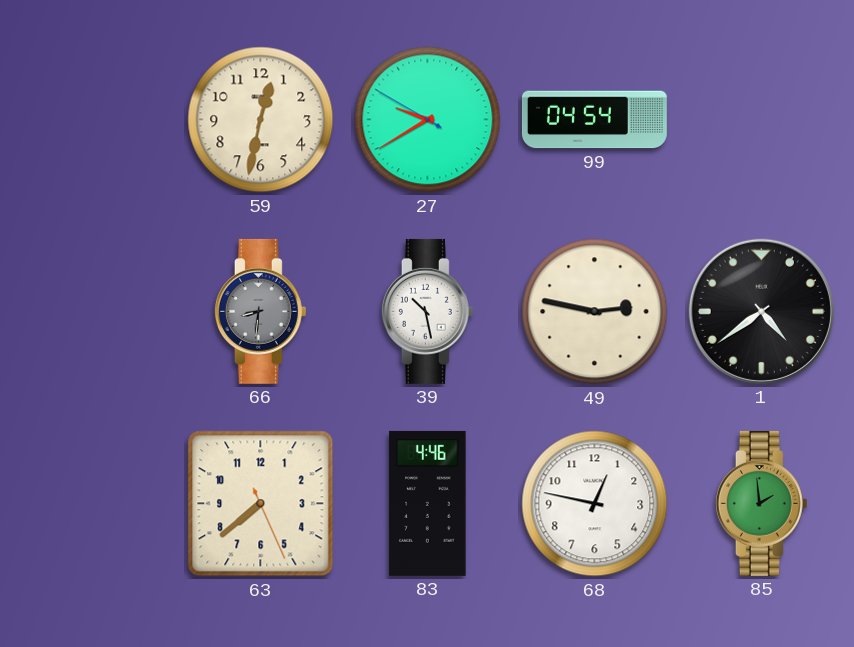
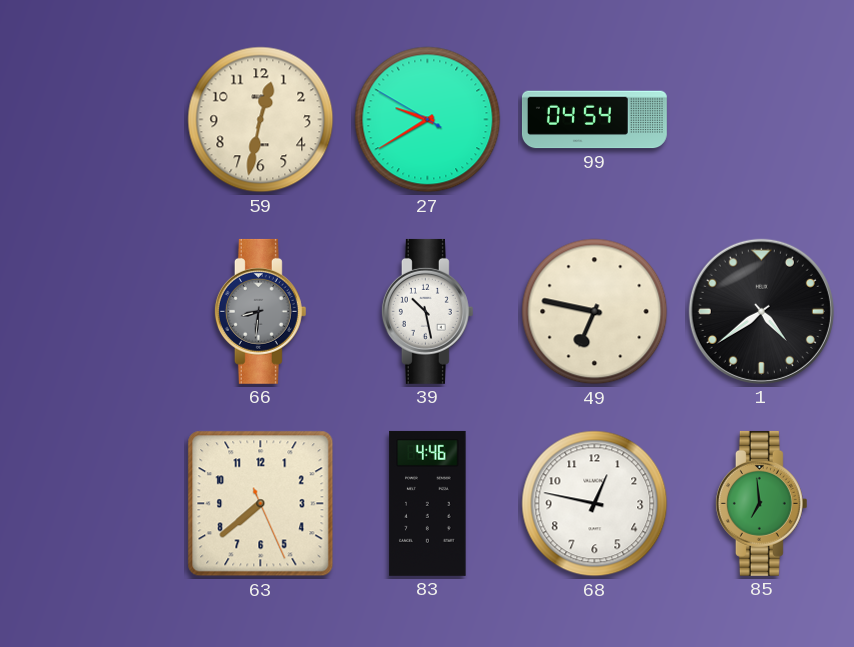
49: 2:47 -> 6:47 (595, 312)
85: 1:59 -> 6:59 (761, 503)
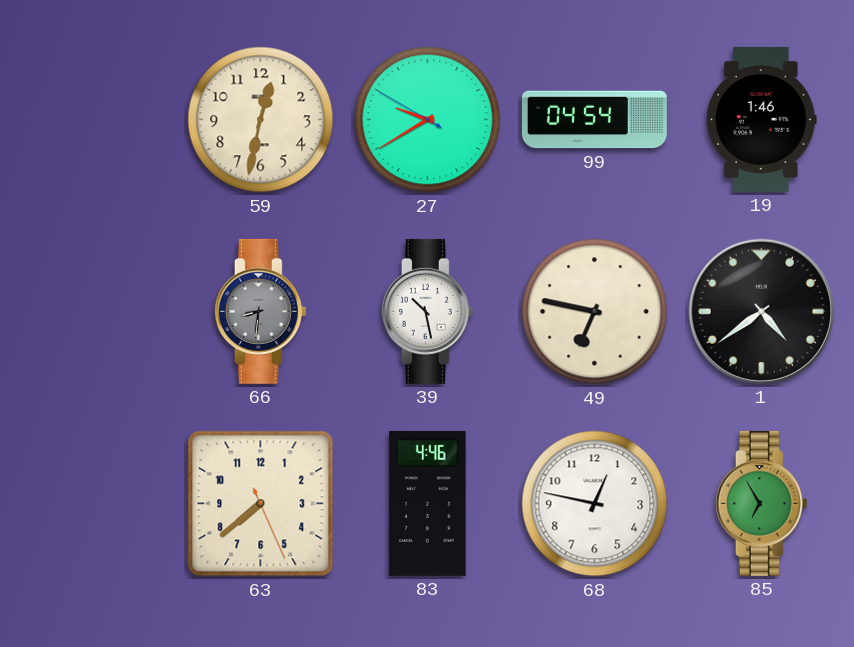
19: none -> 1:46 (761, 119)
85: 6:59 -> 6:55 (761, 503)
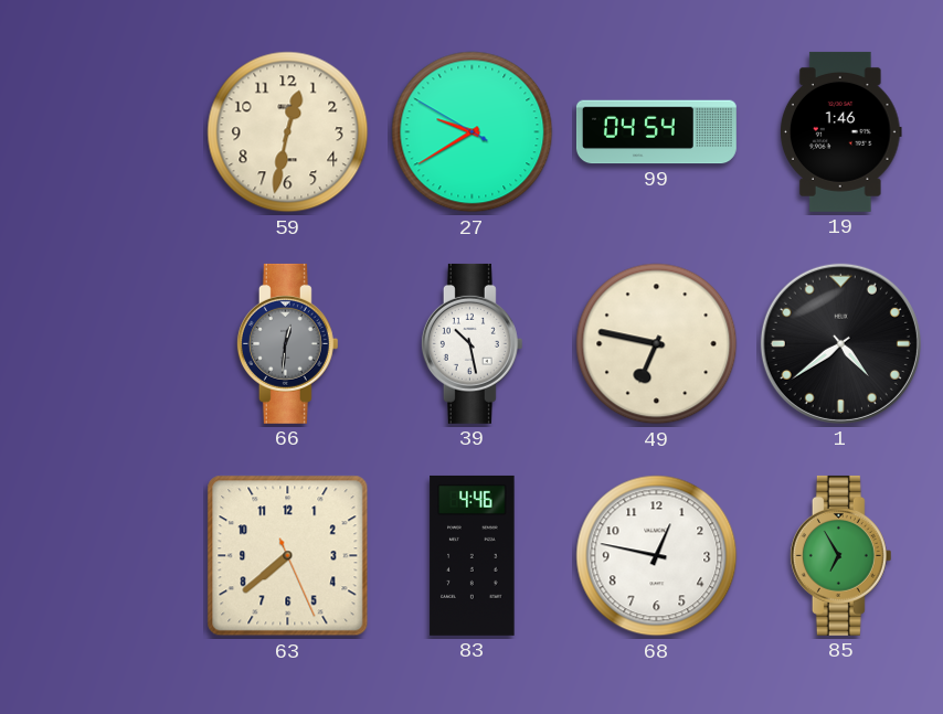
66: 8:31 -> 12:31 (287, 343)
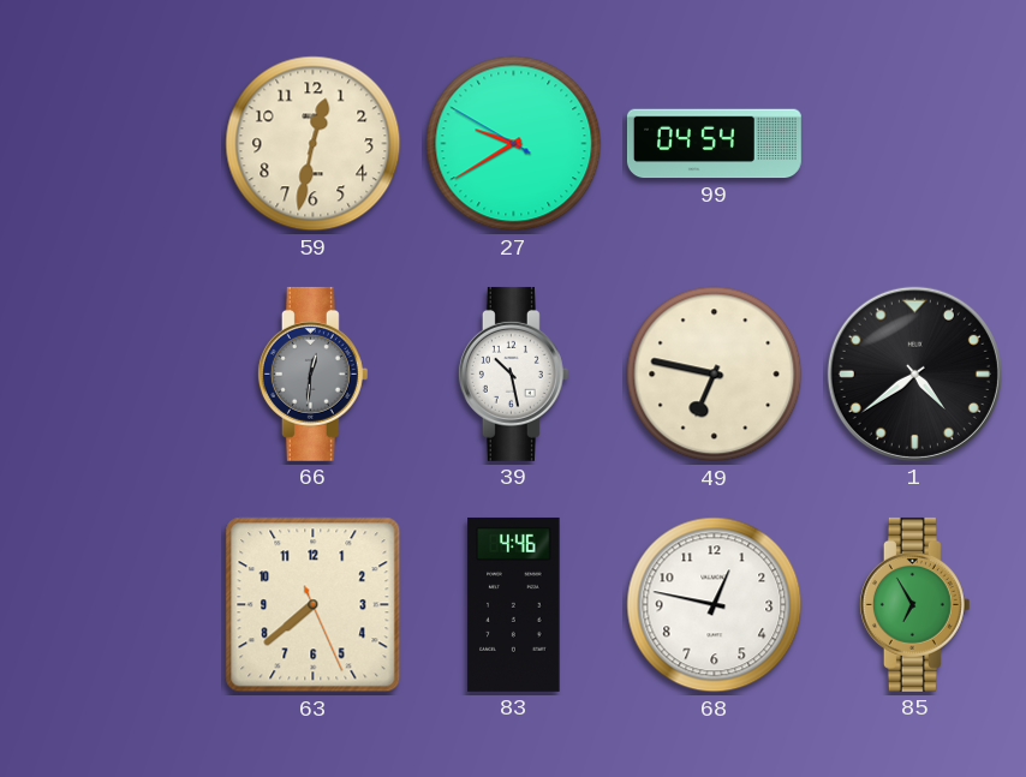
19: 1:46 -> none (840, 131)
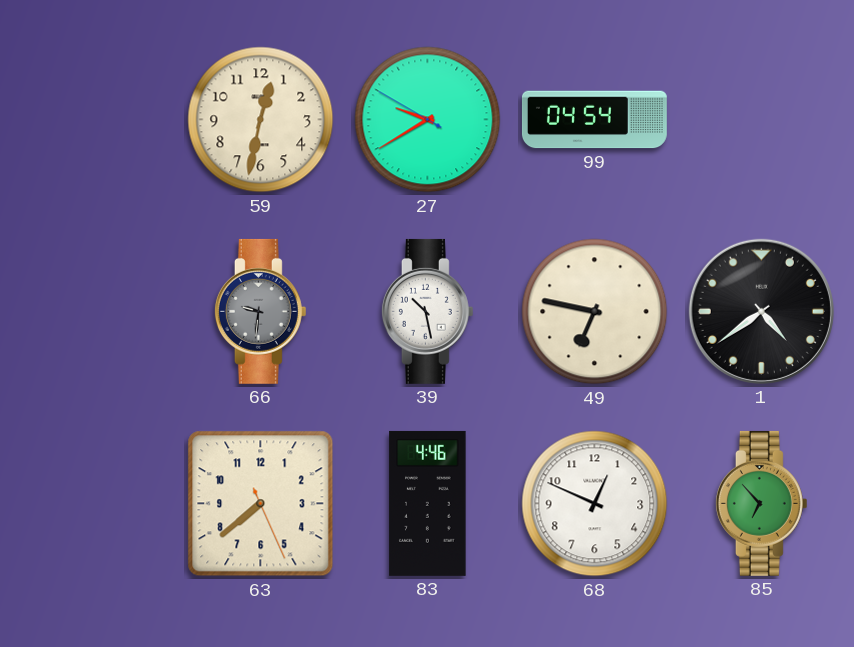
66: 12:31 -> 9:31 (260, 311)
68: 12:47 -> 12:49 (595, 504)
85: 6:55 -> 6:53 (761, 503)
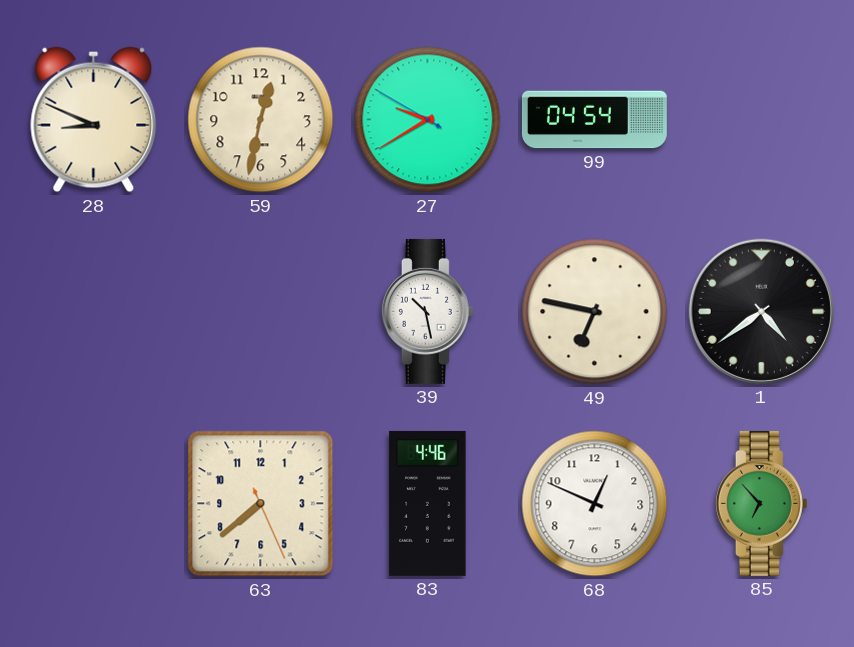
28: none -> 8:49 (94, 120)
66: 9:31 -> none (260, 311)
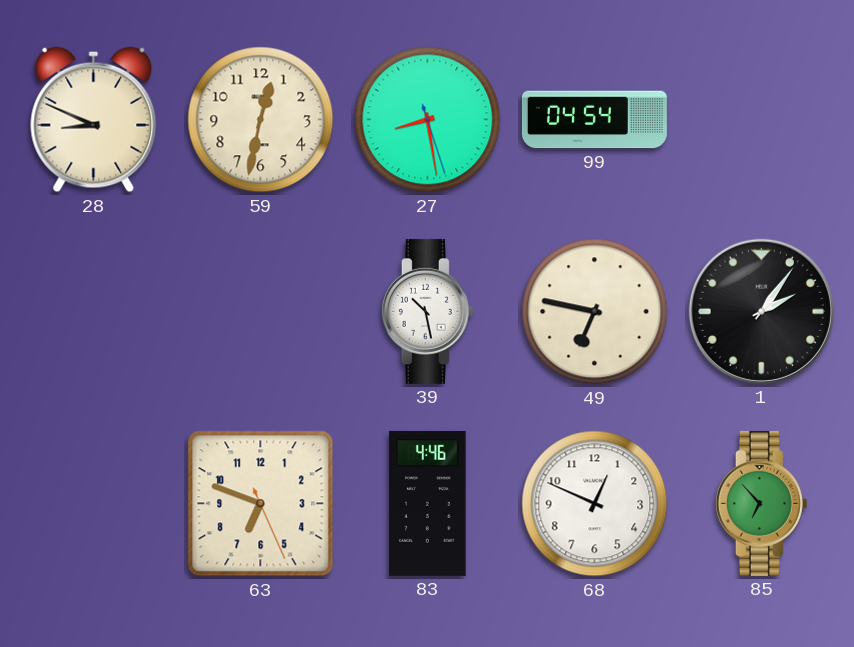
27: 9:39 -> 8:28 (428, 120)
1: 4:39 -> 2:06 (761, 311)
63: 7:38 -> 6:48 (261, 504)
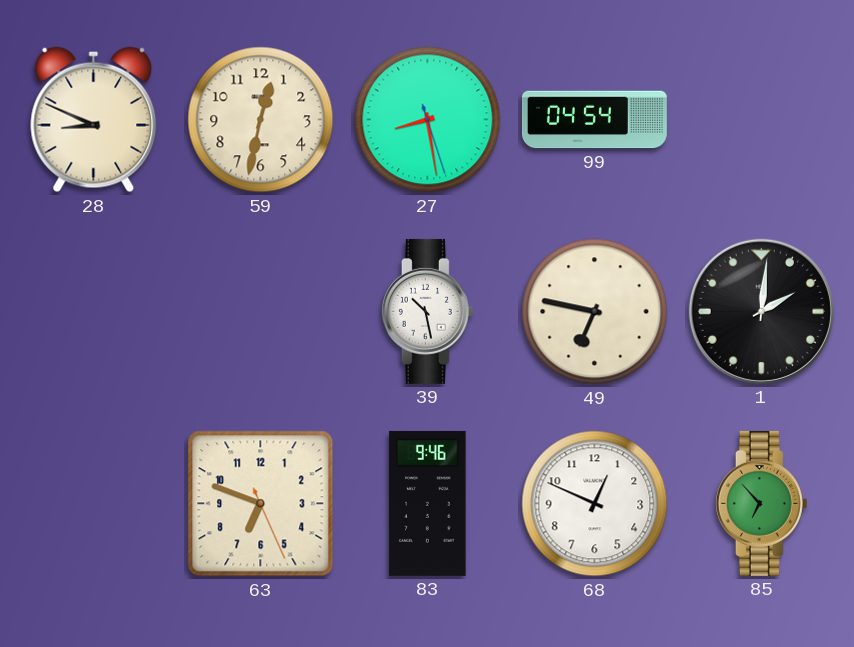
1: 2:06 -> 2:01 (761, 311)
83: 4:46 -> 9:46 (428, 503)
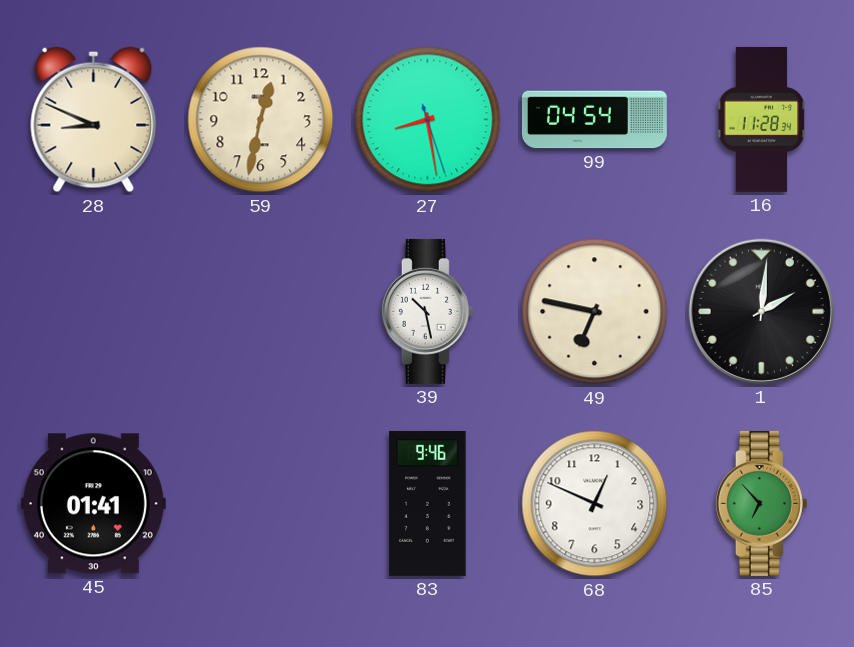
16: none -> 11:28 (762, 119)
45: none -> 01:41 (93, 504)
63: 6:48 -> none (261, 504)
